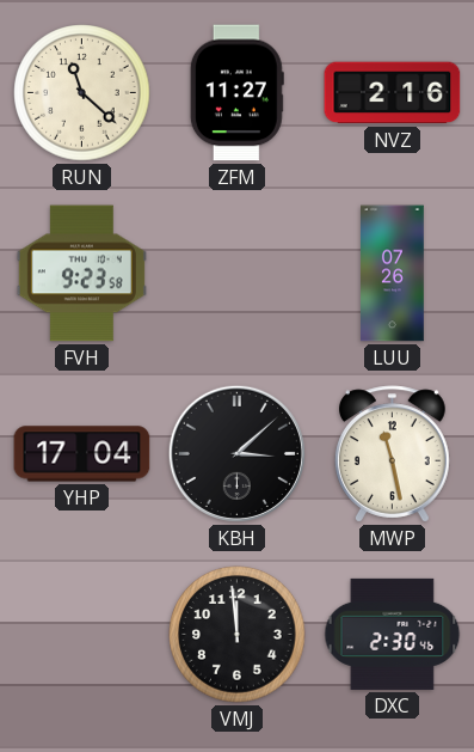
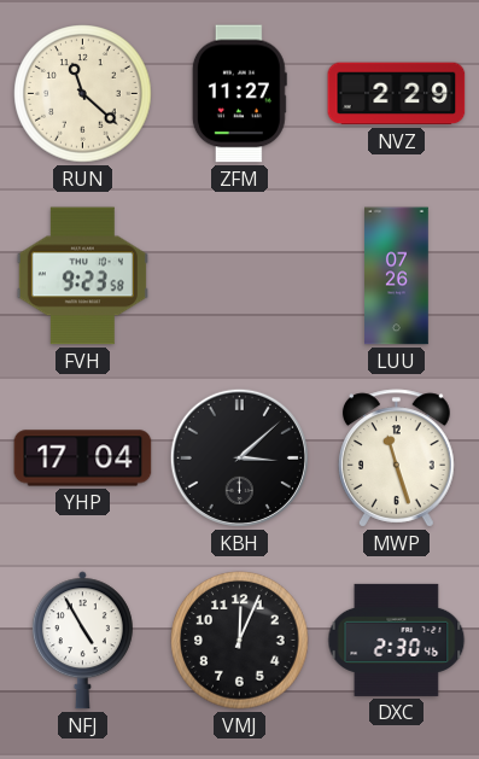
NVZ: 2:16 -> 2:29 (397, 94)
MWP: 11:28 -> 11:27 (396, 459)
NFJ: none -> 4:55 (82, 641)
VMJ: 11:59 -> 12:04 (240, 641)
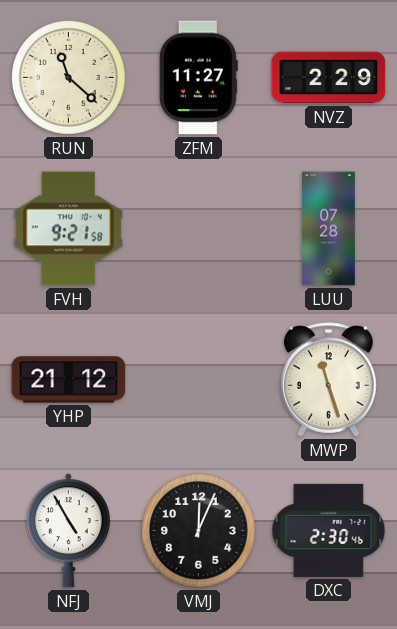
FVH: 9:23 -> 9:21 (68, 229)
LUU: 07:26 -> 07:28 (329, 229)
YHP: 17:04 -> 21:12 (69, 380)
KBH: 3:08 -> none (239, 457)
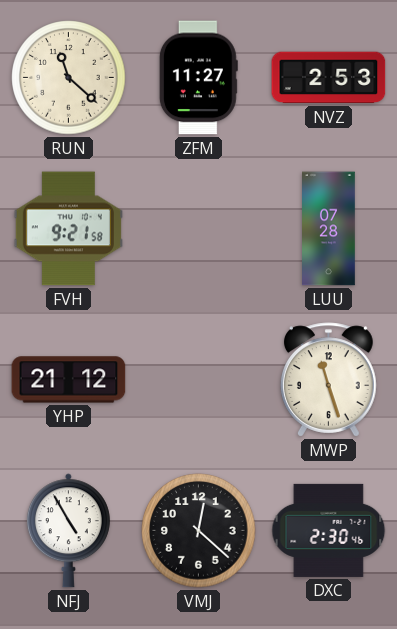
NVZ: 2:29 -> 2:53 (329, 78)
VMJ: 12:04 -> 12:22 (199, 531)
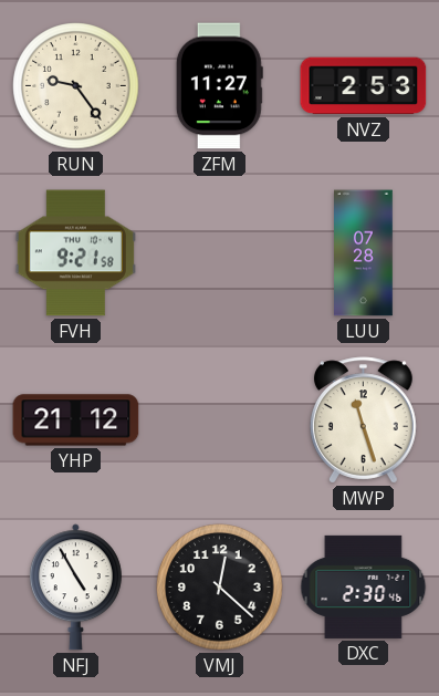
RUN: 11:22 -> 9:24 (76, 86)
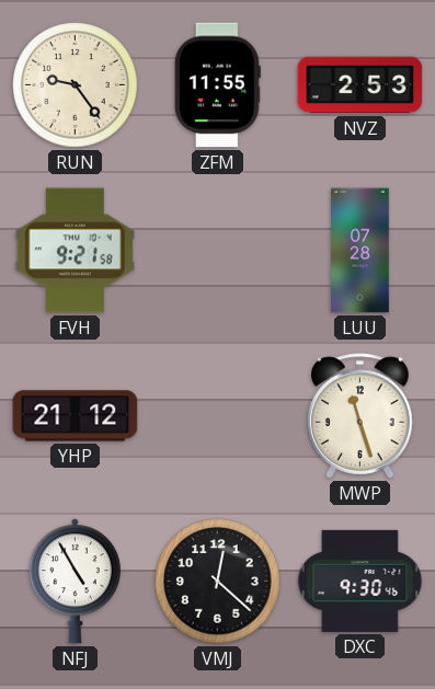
ZFM: 11:27 -> 11:55 (217, 85)
DXC: 2:30 -> 9:30 (360, 581)
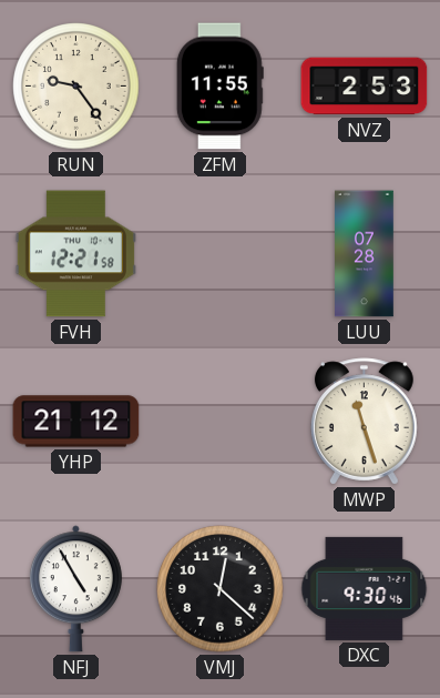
FVH: 9:21 -> 12:21 (75, 254)
